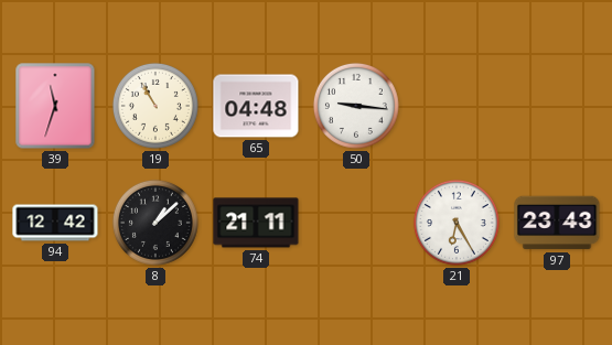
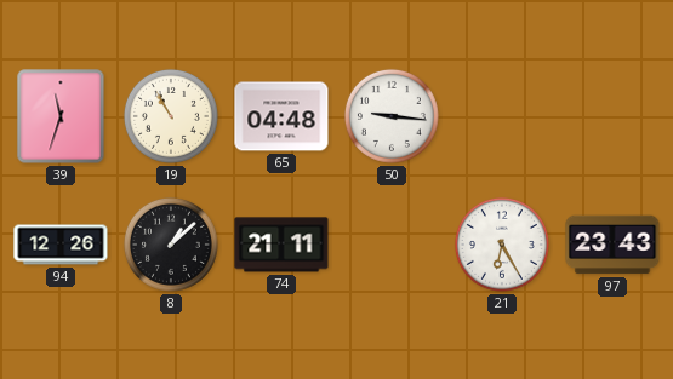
94: 12:42 -> 12:26 (61, 245)
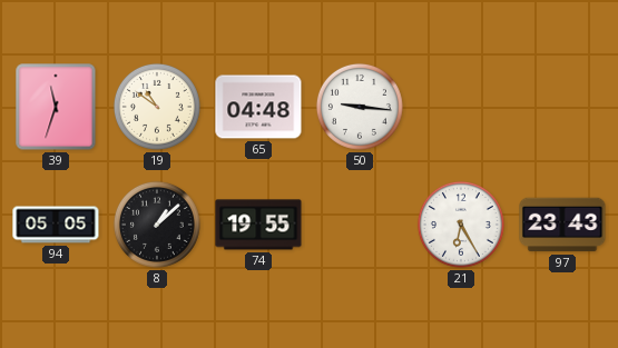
19: 10:55 -> 10:51 (157, 107)
94: 12:26 -> 05:05 (56, 225)
74: 21:11 -> 19:55 (258, 225)
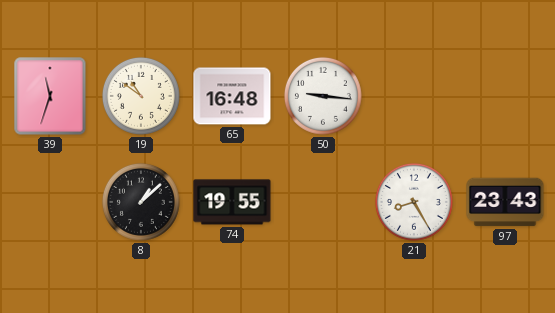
65: 04:48 -> 16:48 (232, 96)
94: 05:05 -> none (56, 225)
21: 6:25 -> 8:25 (414, 202)
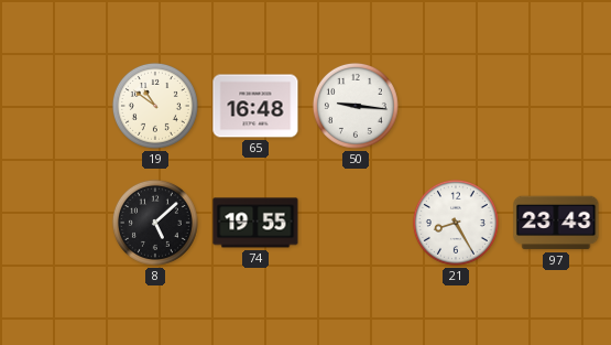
39: 11:33 -> none (50, 96)
8: 1:08 -> 5:08 (155, 223)
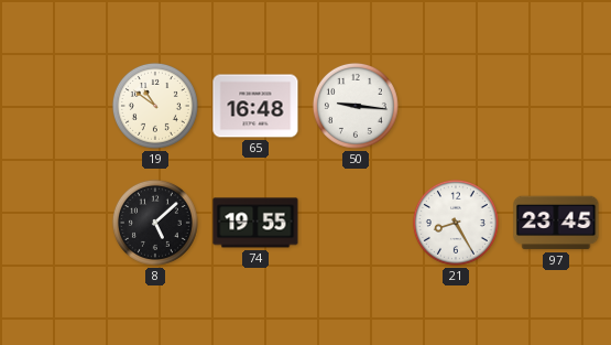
97: 23:43 -> 23:45 (556, 223)
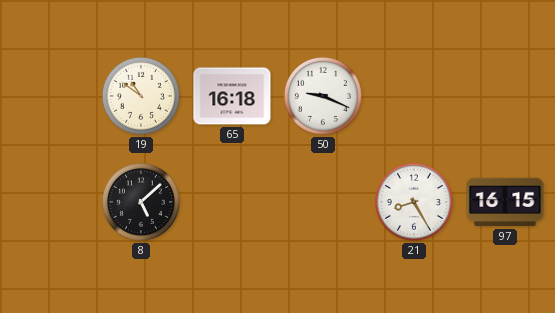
65: 16:48 -> 16:18 (232, 96)
50: 9:16 -> 9:19 (323, 96)
74: 19:55 -> none (255, 223)
97: 23:45 -> 16:15 (505, 202)
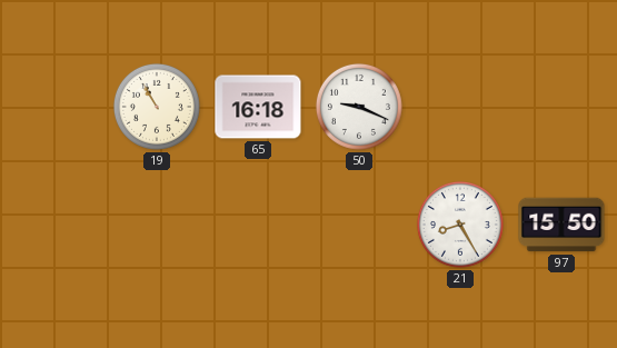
19: 10:51 -> 10:55 (157, 107)
8: 5:08 -> none (141, 202)
97: 16:15 -> 15:50 (561, 225)
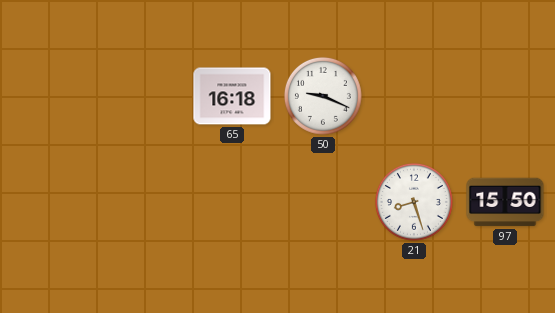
19: 10:55 -> none (157, 107)
21: 8:25 -> 8:27 (414, 202)
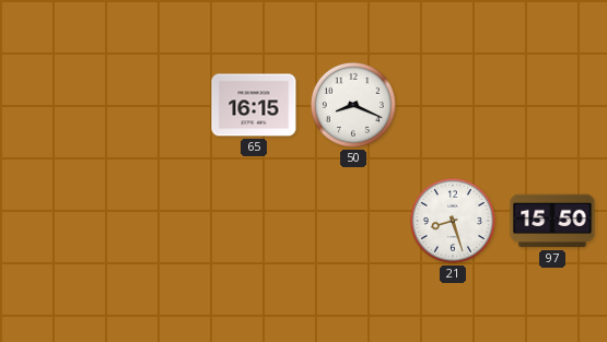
65: 16:18 -> 16:15 (254, 105)
50: 9:19 -> 8:19 (353, 105)
